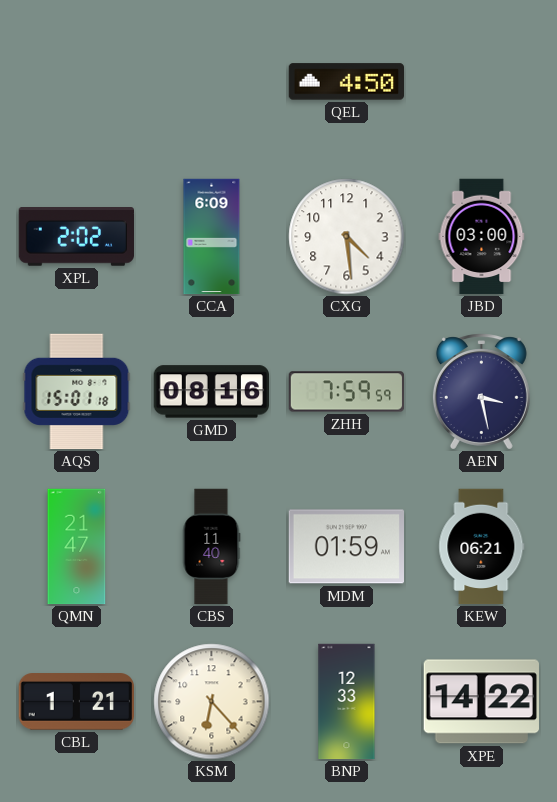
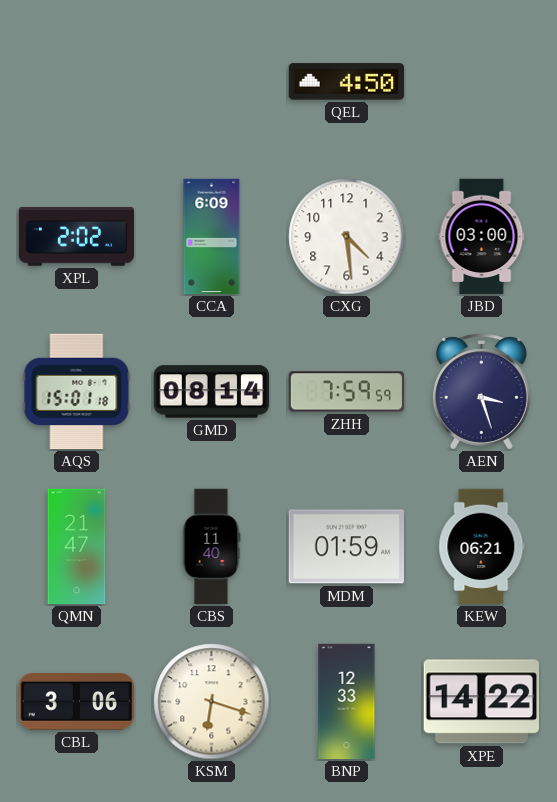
GMD: 08:16 -> 08:14 (212, 392)
AEN: 3:28 -> 3:27 (481, 392)
CBL: 1:21 -> 3:06 (76, 702)
KSM: 6:23 -> 6:18 (212, 702)
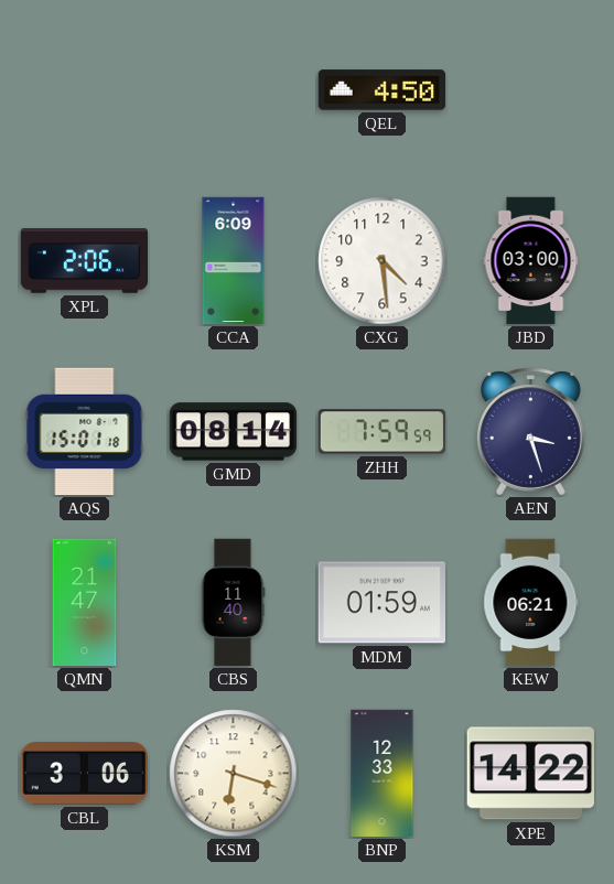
XPL: 2:02 -> 2:06 (84, 261)
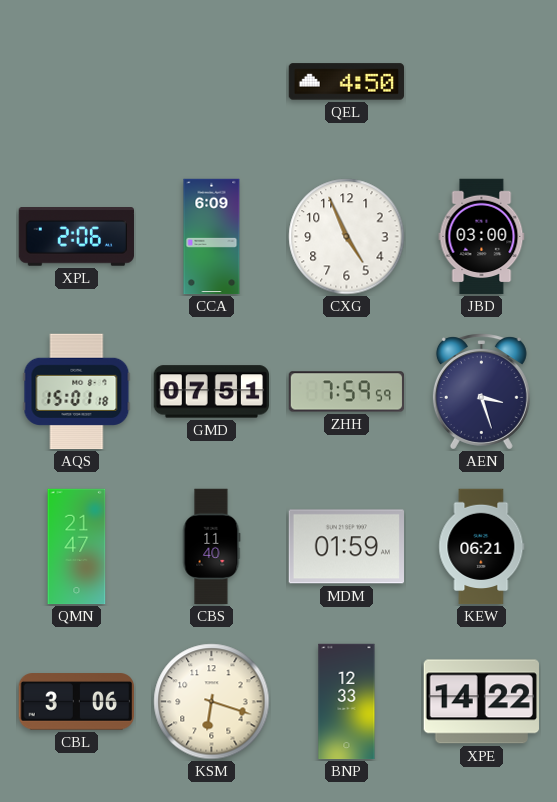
CXG: 4:29 -> 4:56 (347, 237)
GMD: 08:14 -> 07:51 (212, 392)
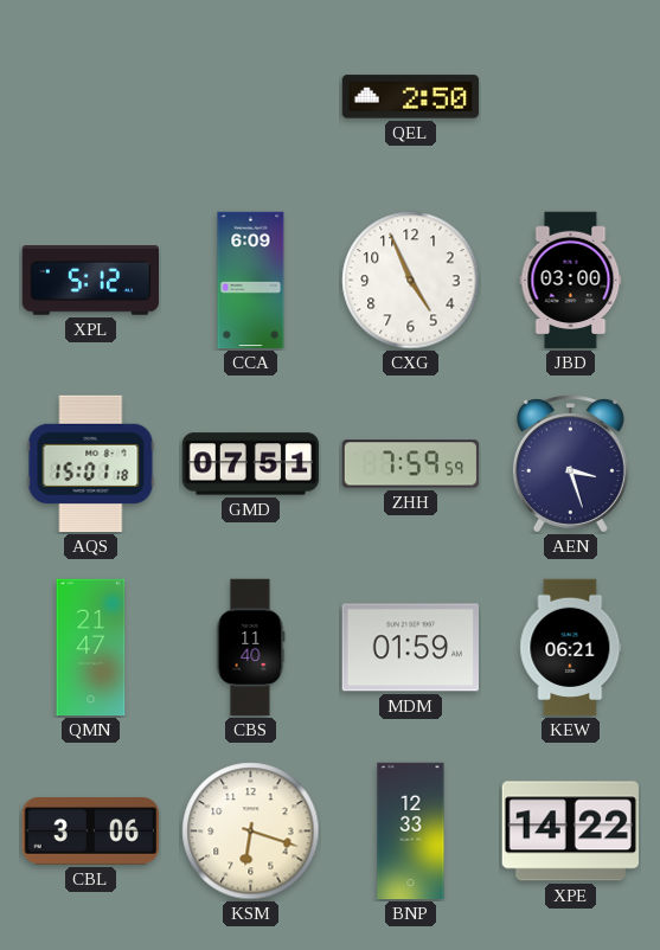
QEL: 4:50 -> 2:50 (411, 97)
XPL: 2:06 -> 5:12 (90, 281)
